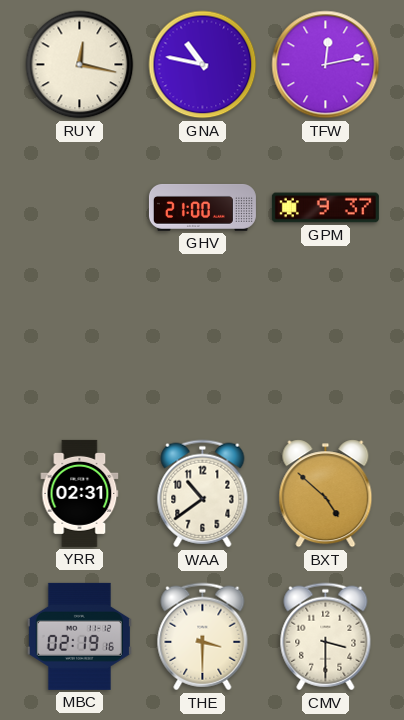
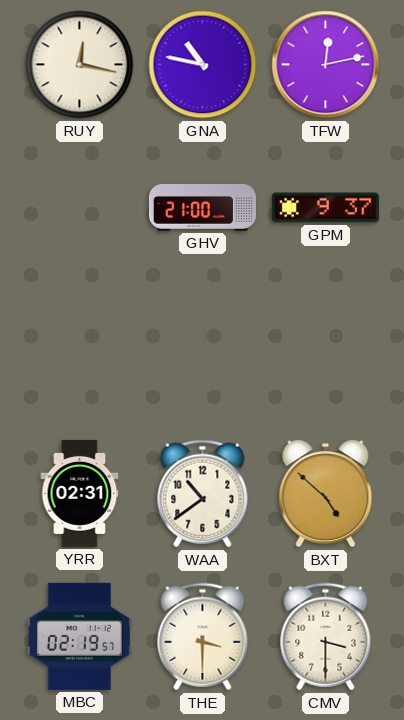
MBC: 02:19:16 -> 02:19:57 (79, 636)
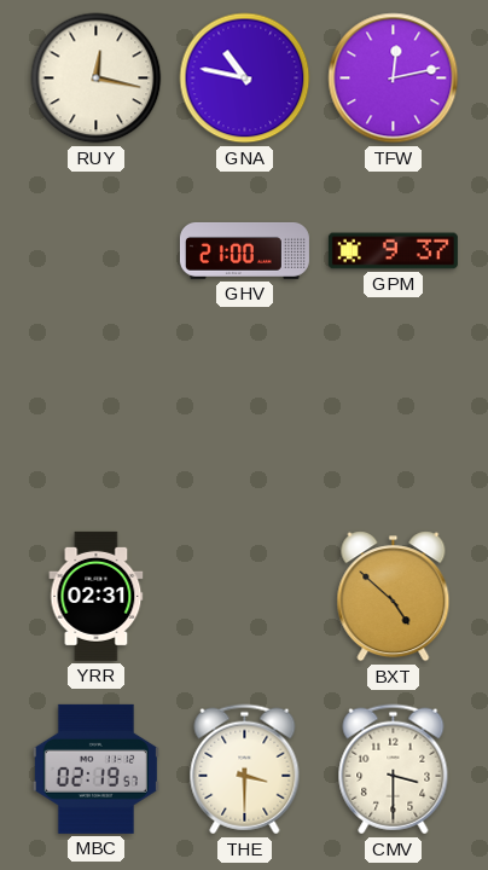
WAA: 10:39 -> none (203, 494)
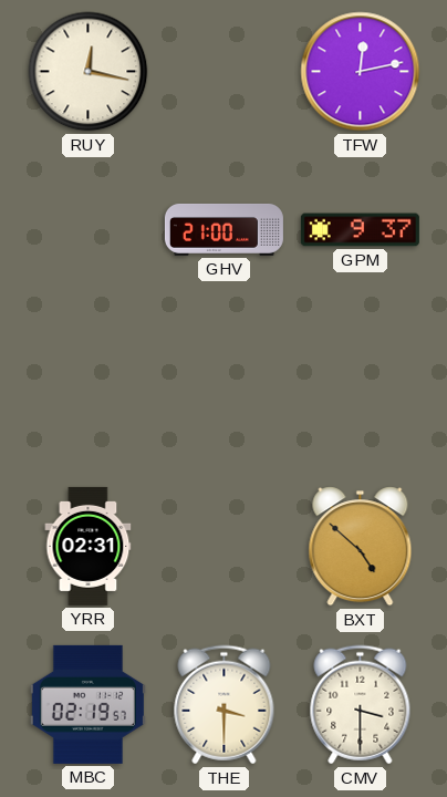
GNA: 10:47 -> none (245, 79)
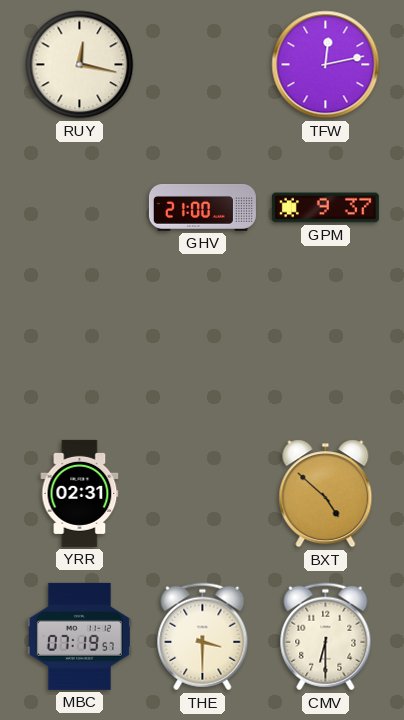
MBC: 02:19 -> 07:19 (79, 636)
CMV: 3:30 -> 6:30 (326, 637)
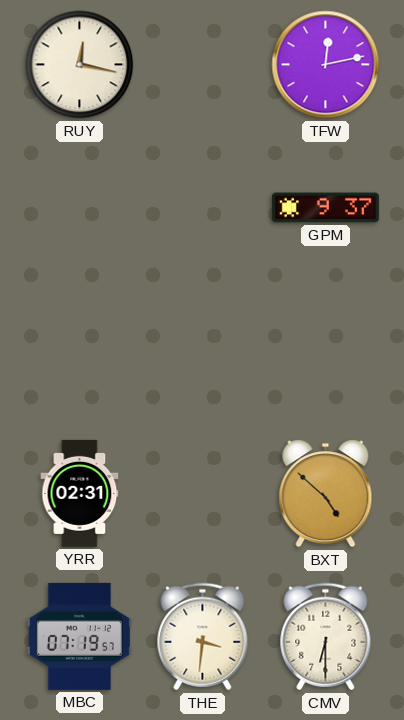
GHV: 21:00 -> none (202, 207)
THE: 3:30 -> 3:31 (203, 637)
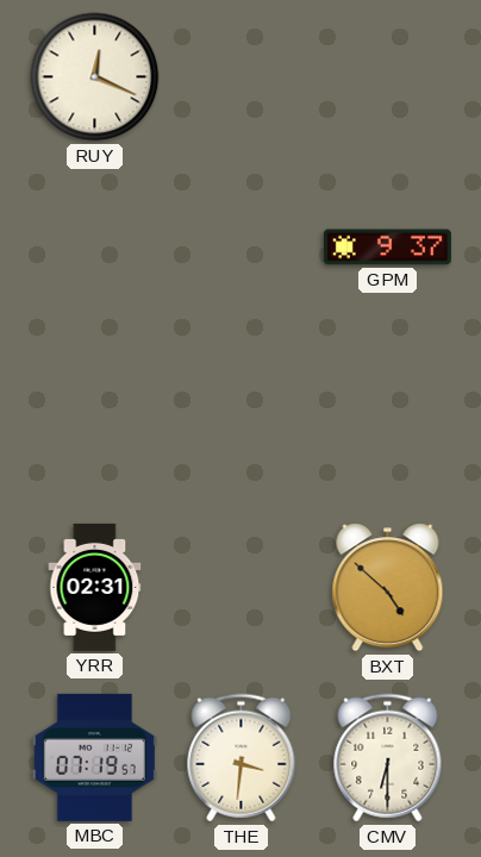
RUY: 12:17 -> 12:19 (95, 77)
TFW: 12:13 -> none (326, 65)
